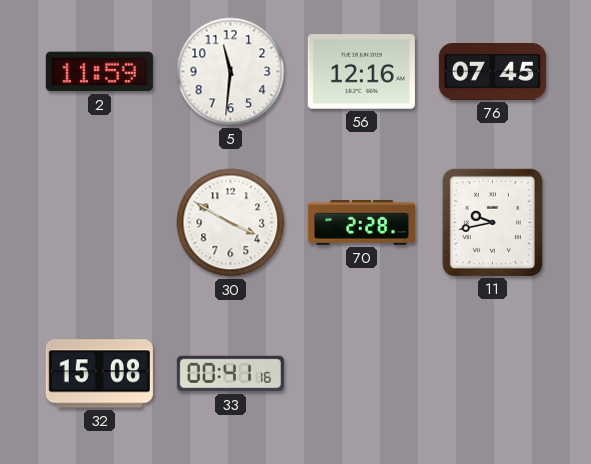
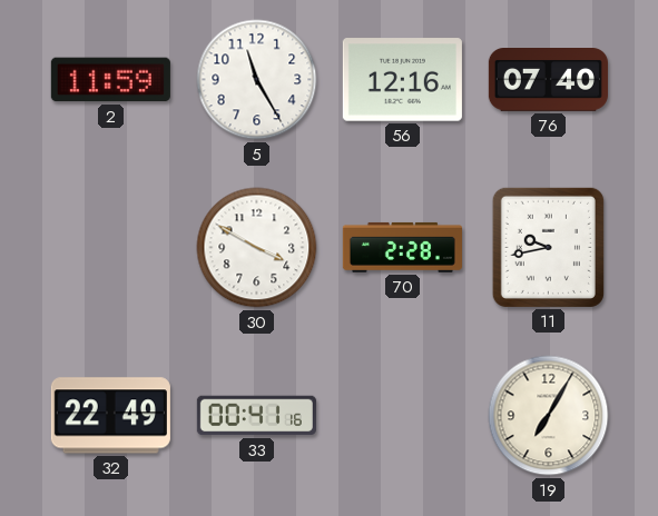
5: 11:31 -> 11:25 (257, 80)
76: 07:45 -> 07:40 (548, 80)
32: 15:08 -> 22:49 (110, 416)
19: none -> 7:05 (549, 416)
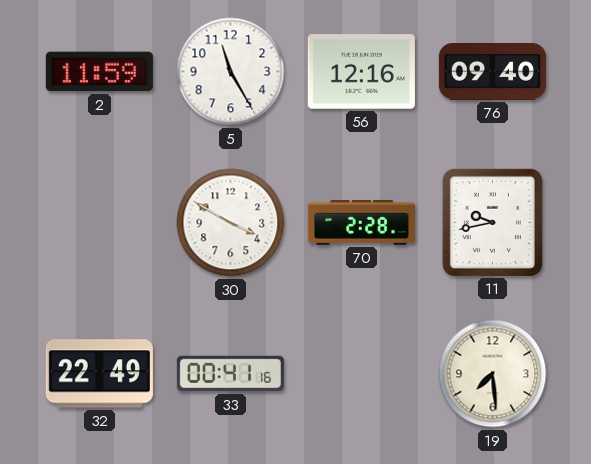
76: 07:40 -> 09:40 (492, 72)
19: 7:05 -> 7:29 (493, 374)
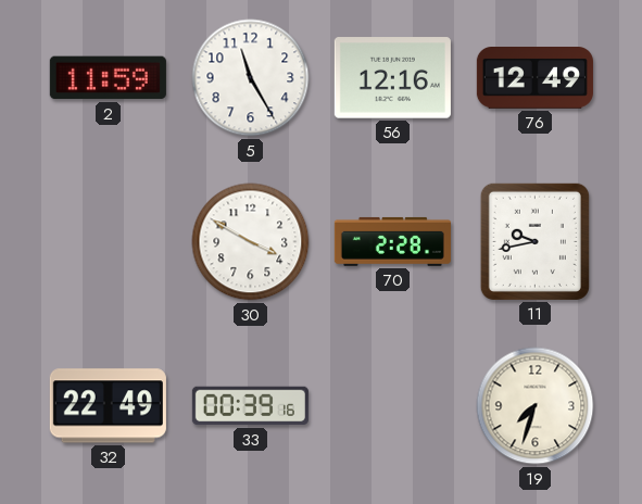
76: 09:40 -> 12:49 (534, 78)
33: 00:41 -> 00:39 (250, 406)
19: 7:29 -> 7:33 (536, 406)
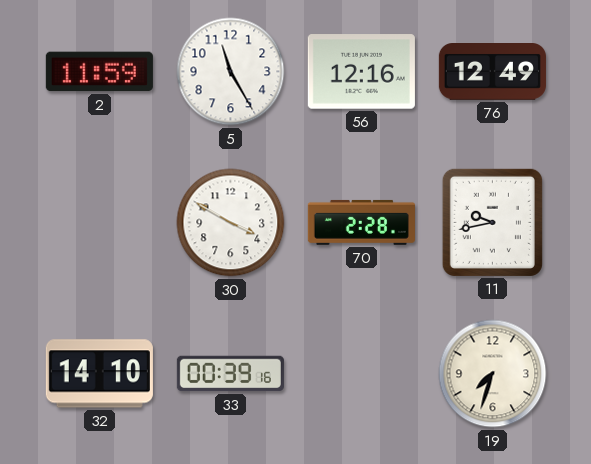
32: 22:49 -> 14:10 (99, 374)
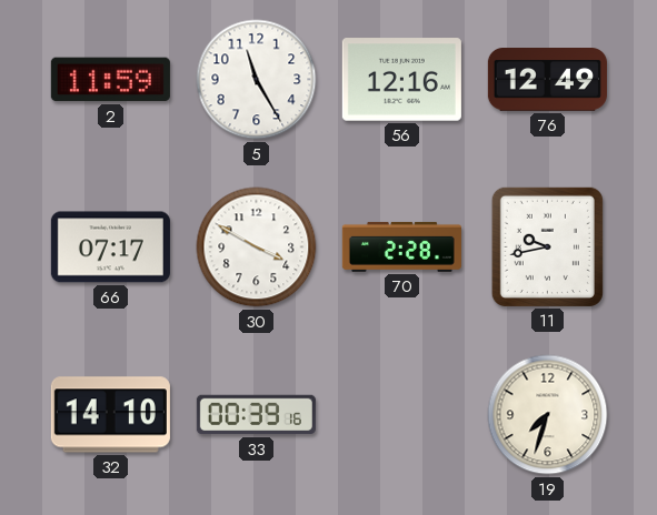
66: none -> 07:17 (110, 248)
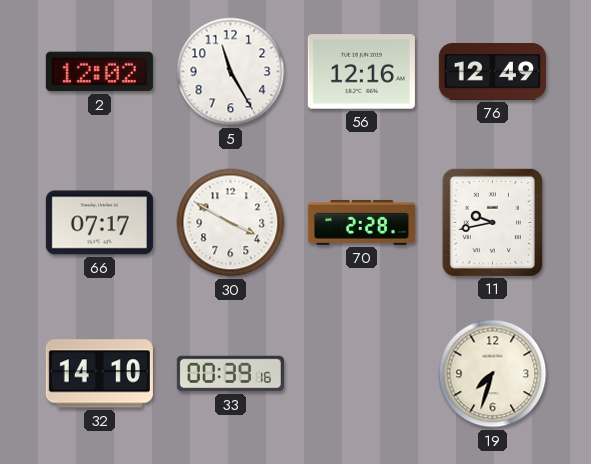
2: 11:59 -> 12:02 (99, 72)
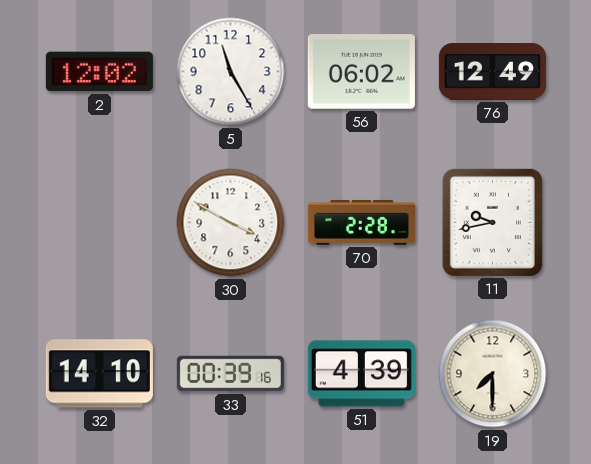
56: 12:16 -> 06:02 (361, 72)
66: 07:17 -> none (99, 223)
51: none -> 4:39 (361, 374)
19: 7:33 -> 7:30 (493, 374)
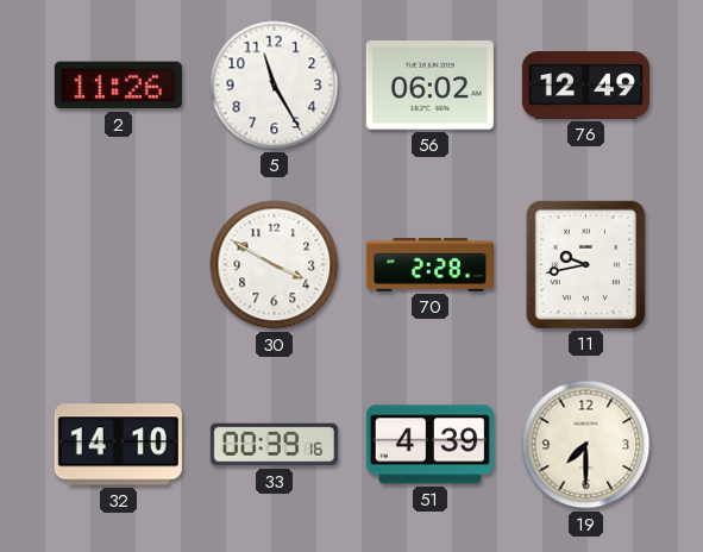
2: 12:02 -> 11:26 (118, 86)
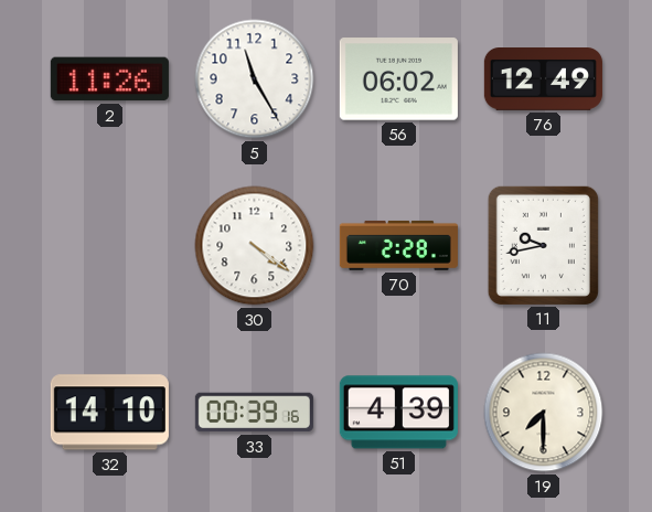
30: 3:50 -> 4:21 (255, 246)
